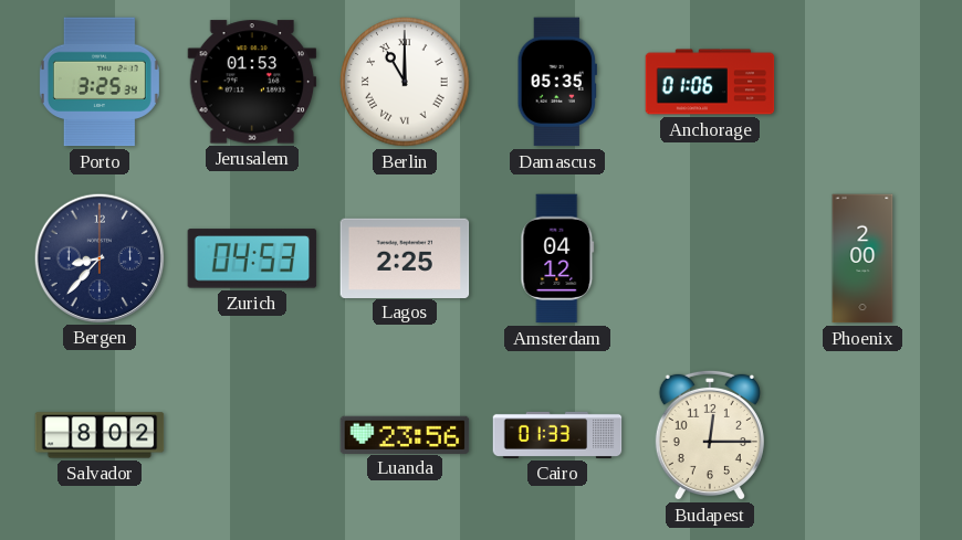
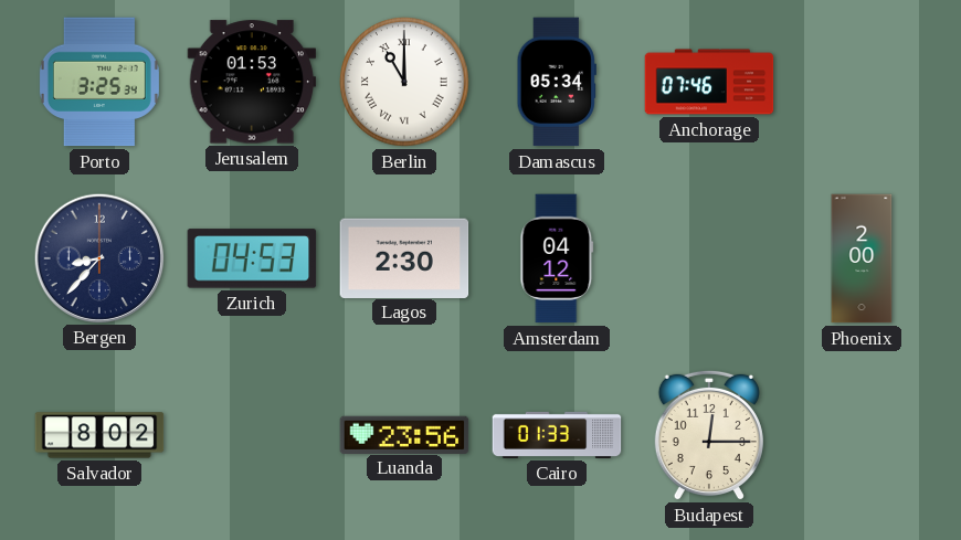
Damascus: 05:35 -> 05:34 (557, 82)
Anchorage: 01:06 -> 07:46 (709, 82)
Lagos: 2:25 -> 2:30 (404, 257)
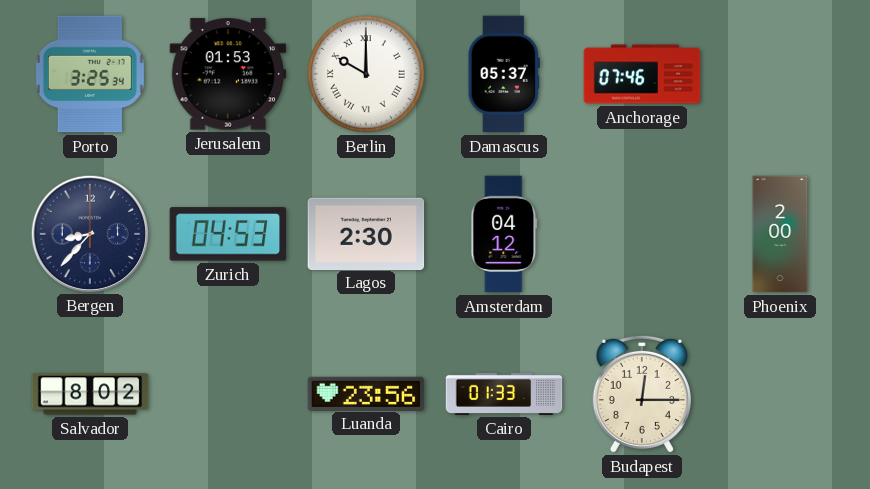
Berlin: 11:00 -> 10:00 (366, 74)
Damascus: 05:34 -> 05:37 (504, 74)
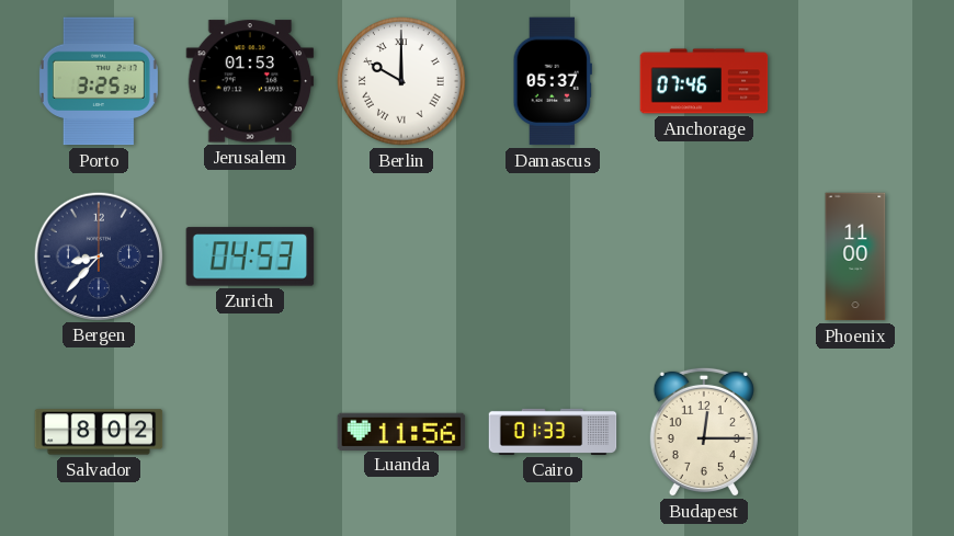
Lagos: 2:30 -> none (366, 233)
Amsterdam: 04:12 -> none (504, 234)
Phoenix: 2:00 -> 11:00 (855, 256)
Luanda: 23:56 -> 11:56 (401, 431)
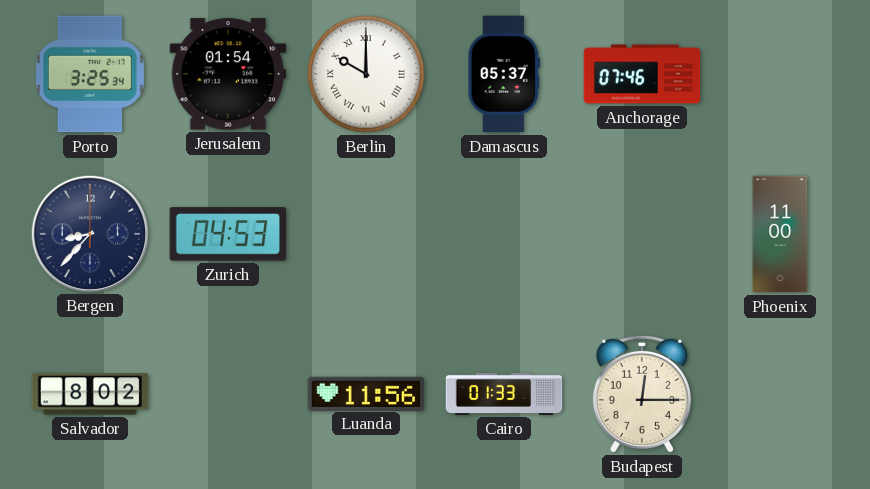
Jerusalem: 01:53 -> 01:54 (228, 74)
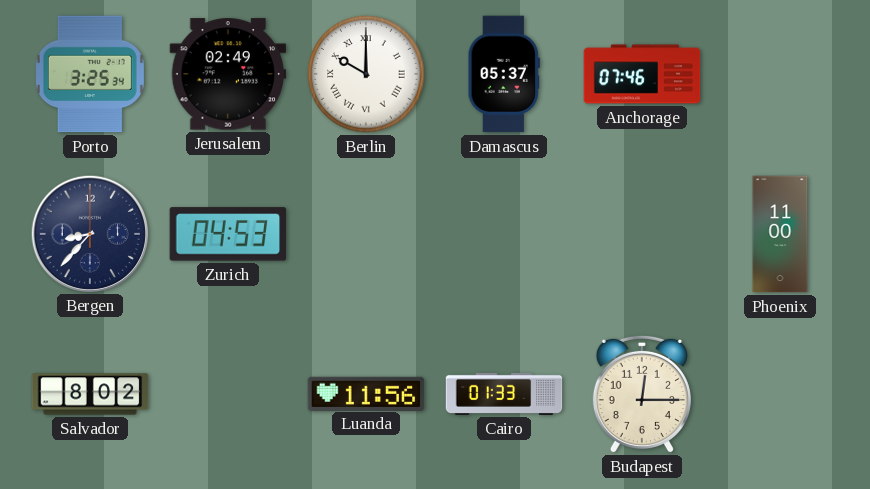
Jerusalem: 01:54 -> 02:49 (228, 74)
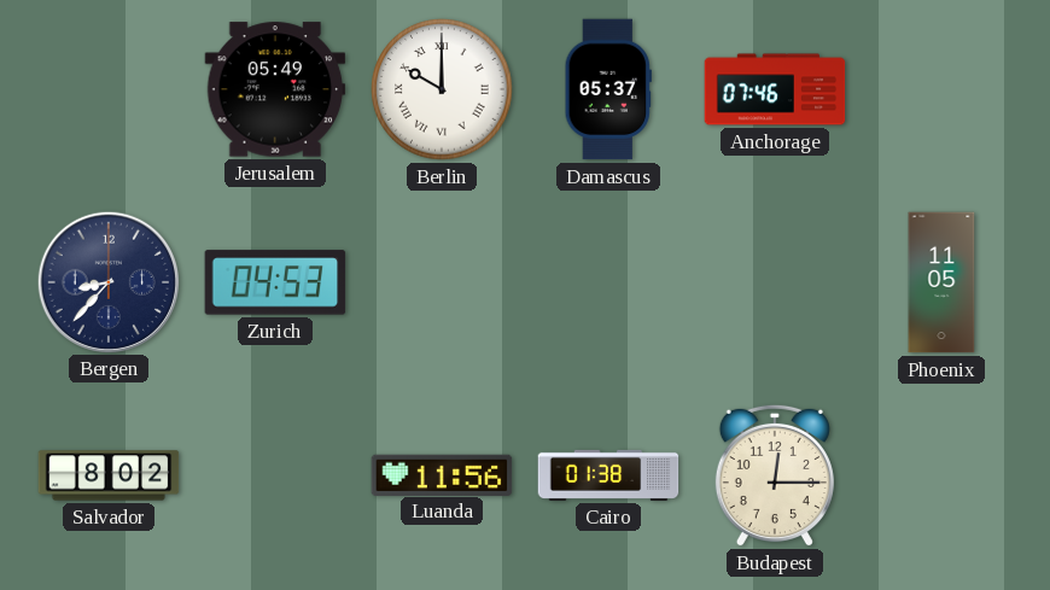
Porto: 3:25 -> none (90, 74)
Jerusalem: 02:49 -> 05:49 (275, 89)
Phoenix: 11:00 -> 11:05 (941, 282)
Cairo: 01:33 -> 01:38 (608, 475)
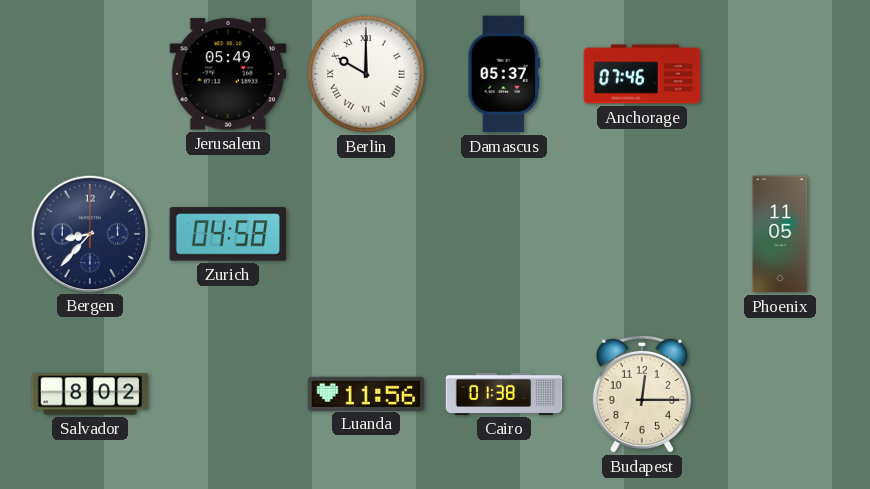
Zurich: 04:53 -> 04:58 (228, 234)
